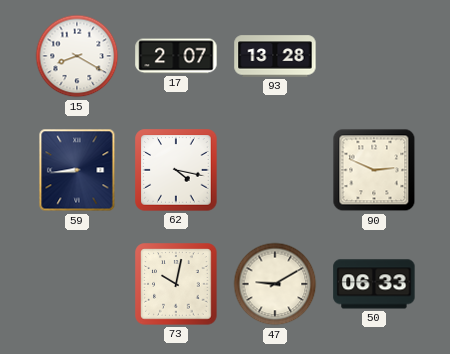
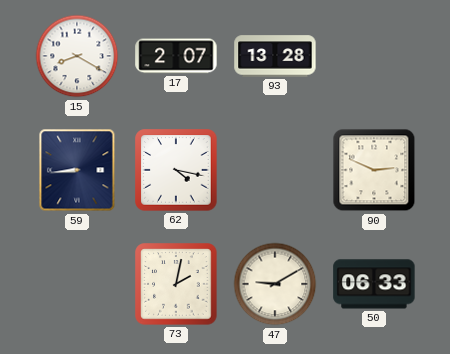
73: 10:02 -> 2:02 (176, 284)
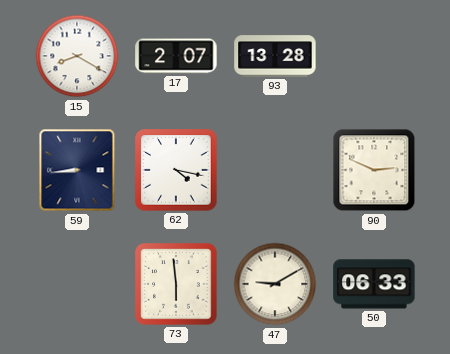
73: 2:02 -> 5:59 (176, 284)
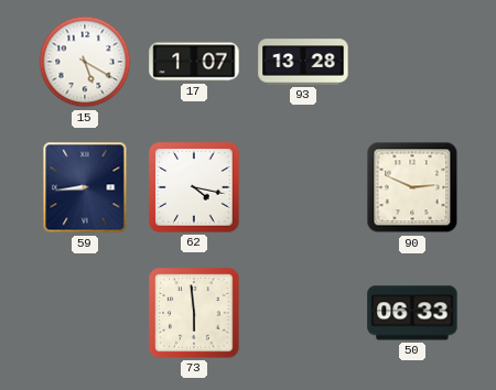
15: 8:20 -> 5:20 (85, 62)
17: 2:07 -> 1:07 (194, 62)
47: 9:10 -> none (275, 284)
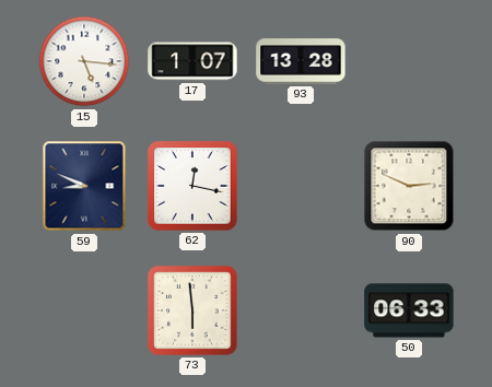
15: 5:20 -> 5:16 (84, 61)
59: 8:44 -> 8:49 (84, 186)
62: 4:17 -> 12:17 (192, 186)
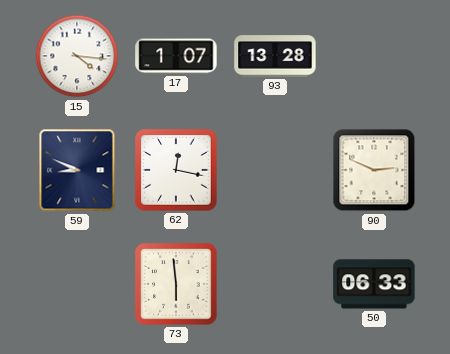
15: 5:16 -> 4:16 (77, 56)
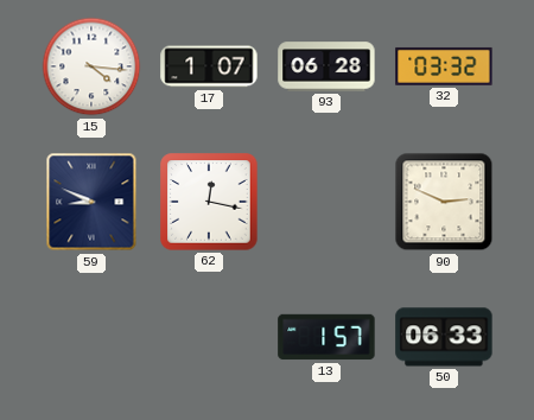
93: 13:28 -> 06:28 (326, 66)
32: none -> 03:32 (444, 66)
73: 5:59 -> none (176, 284)
13: none -> 1:57 (326, 337)
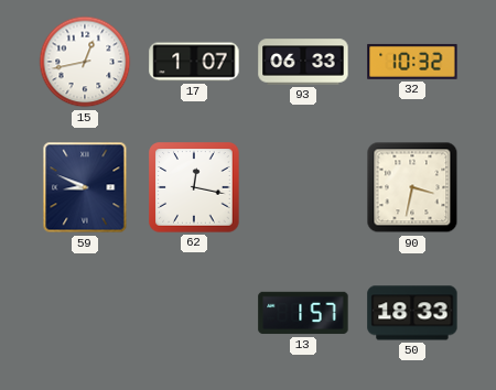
15: 4:16 -> 12:43 (85, 62)
93: 06:28 -> 06:33 (303, 62)
32: 03:32 -> 10:32 (412, 62)
90: 2:49 -> 3:32 (412, 187)
50: 06:33 -> 18:33 (412, 313)
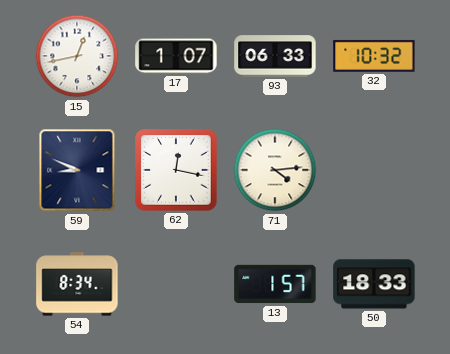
71: none -> 4:14 (275, 170)
90: 3:32 -> none (412, 187)
54: none -> 8:34 (77, 284)
